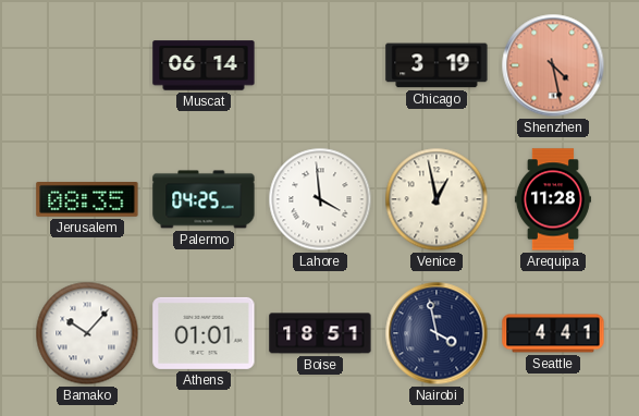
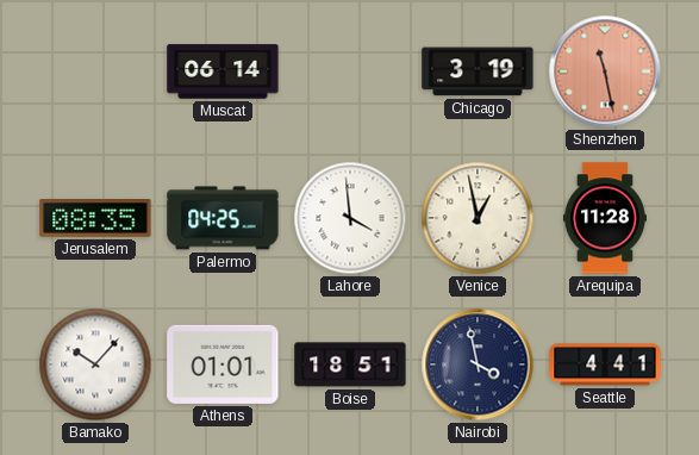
Shenzhen: 4:28 -> 11:28 (605, 71)
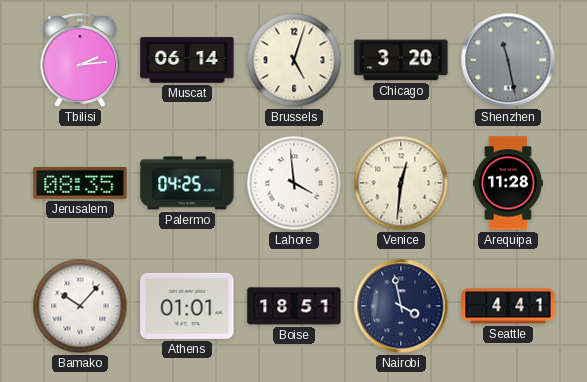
Tbilisi: none -> 2:14 (80, 61)
Brussels: none -> 5:03 (294, 60)
Chicago: 3:19 -> 3:20 (401, 60)
Shenzhen dial: salmon -> grey (508, 60)
Venice: 12:58 -> 12:31 (401, 183)
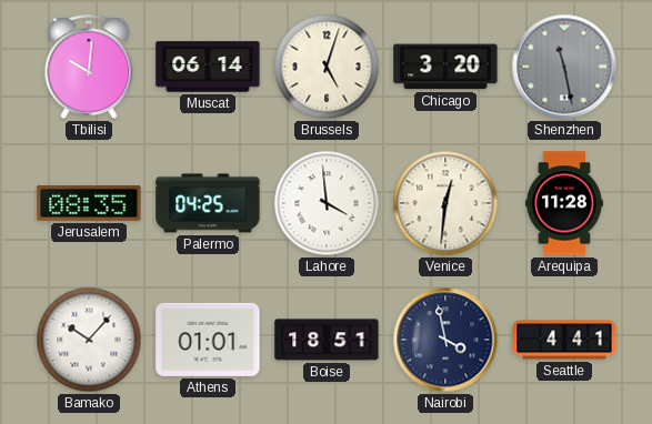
Tbilisi: 2:14 -> 10:01 (89, 68)
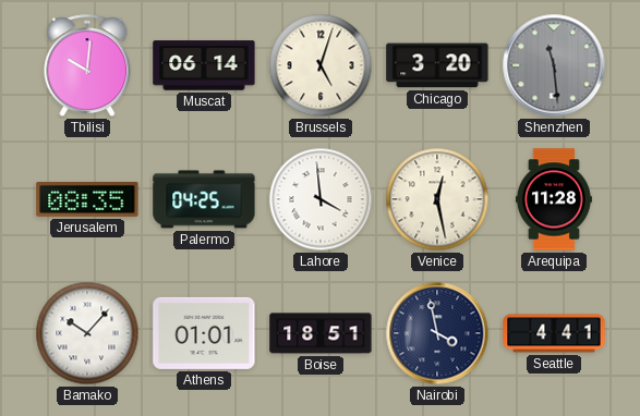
Shenzhen: 11:28 -> 11:29 (554, 65)
Venice: 12:31 -> 12:28 (437, 199)
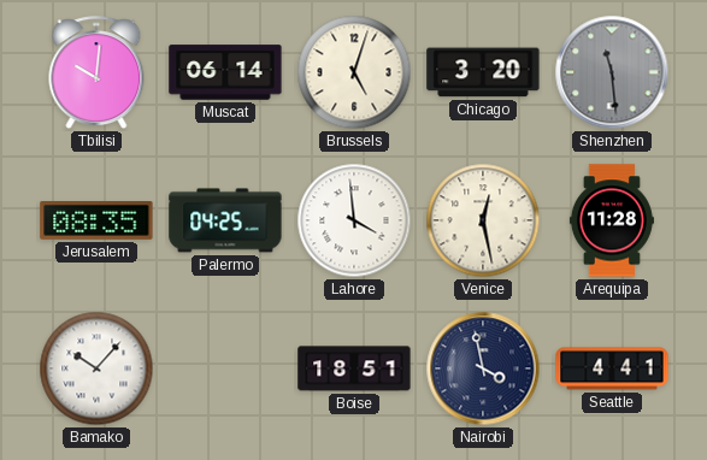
Athens: 01:01 -> none (204, 333)
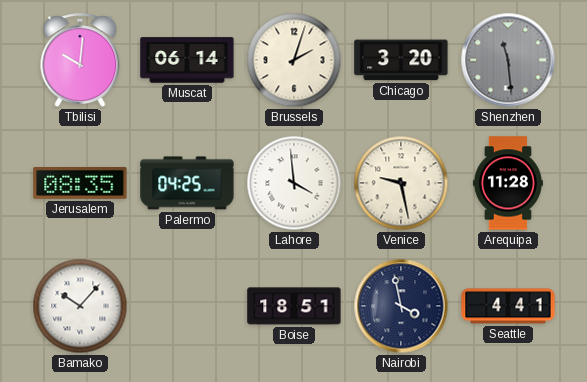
Brussels: 5:03 -> 2:03 (294, 60)
Venice: 12:28 -> 9:28 (401, 183)
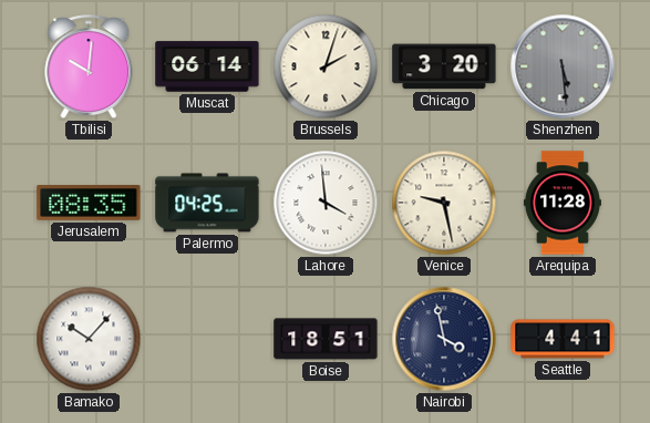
Shenzhen: 11:29 -> 5:29 (563, 66)
